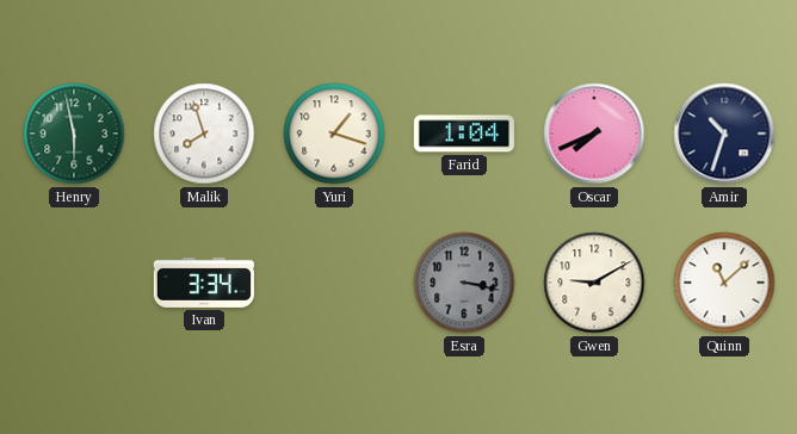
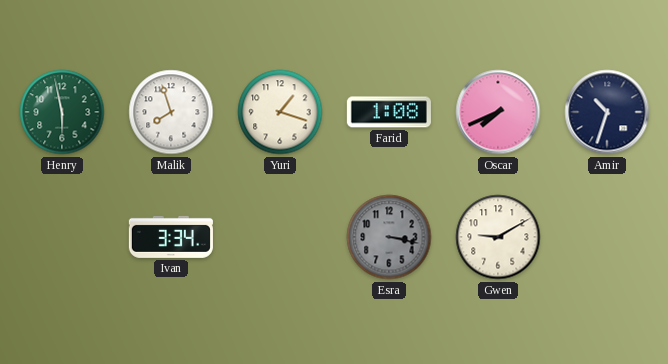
Farid: 1:04 -> 1:08 (389, 112)
Quinn: 11:08 -> none (724, 283)
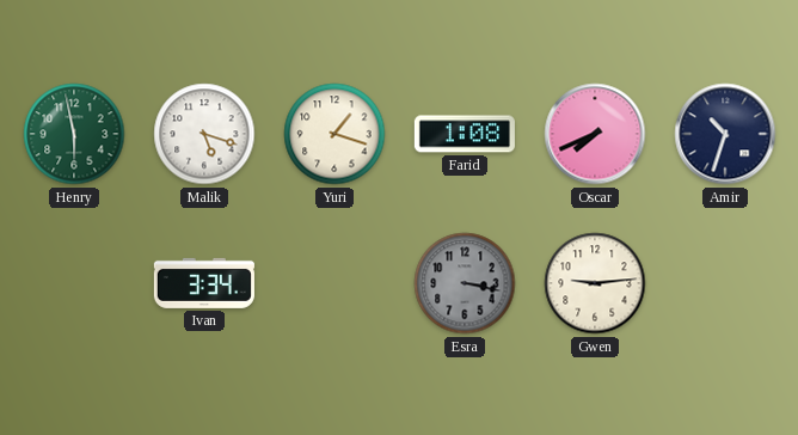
Malik: 7:57 -> 5:18 (204, 134)
Gwen: 9:10 -> 9:14 (595, 283)
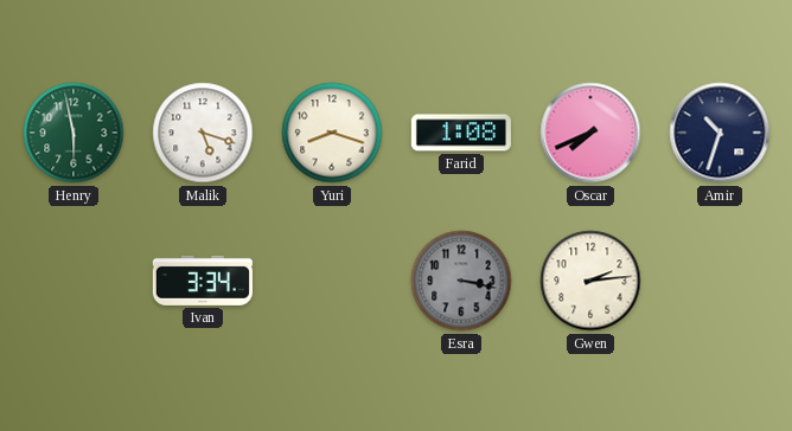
Yuri: 1:18 -> 8:18 (332, 133)
Gwen: 9:14 -> 2:14 (590, 281)
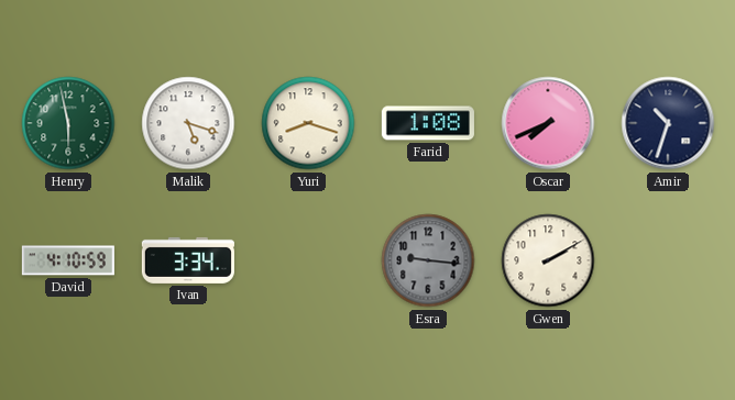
David: none -> 4:10 (68, 260)
Esra: 3:17 -> 9:16 (428, 260)
Gwen: 2:14 -> 2:10 (548, 260)
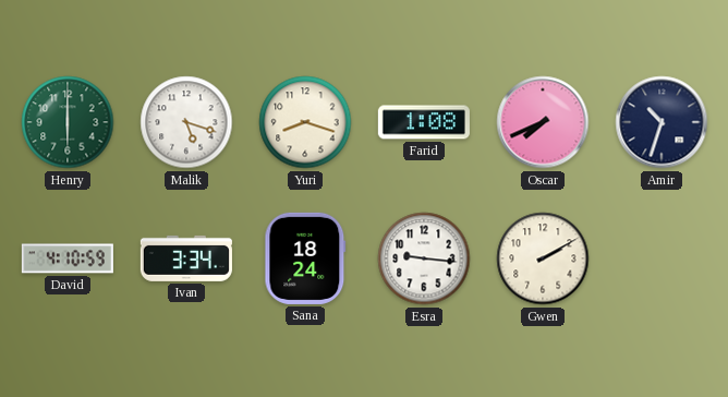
Henry: 5:58 -> 6:00 (68, 122)
Sana: none -> 18:24 (305, 258)
Esra dial: grey -> white (424, 258)
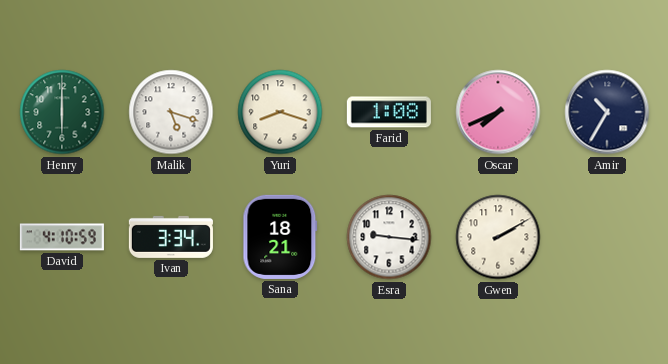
Amir: 10:33 -> 10:35 (607, 112)
Sana: 18:24 -> 18:21 (280, 237)
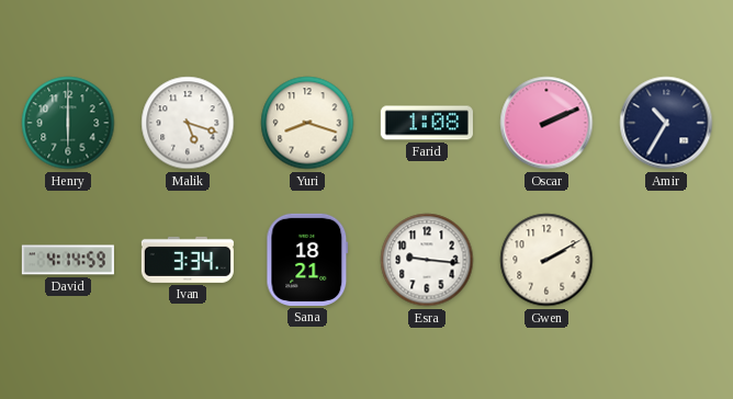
Oscar: 7:41 -> 2:11 (546, 123)
David: 4:10 -> 4:14 (68, 260)
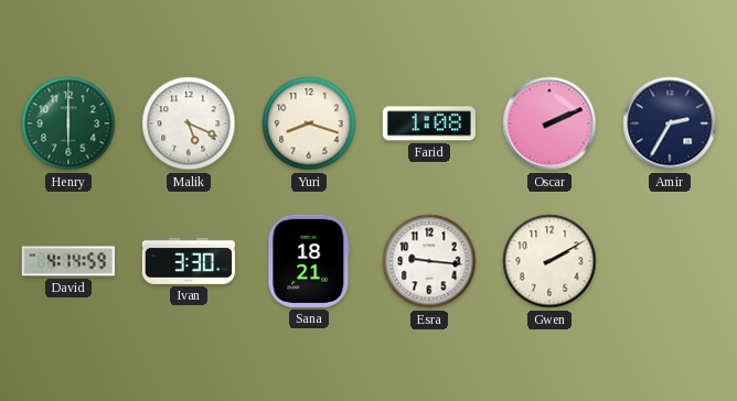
Malik: 5:18 -> 5:19 (189, 123)
Amir: 10:35 -> 2:35 (670, 123)
Ivan: 3:34 -> 3:30 (189, 261)
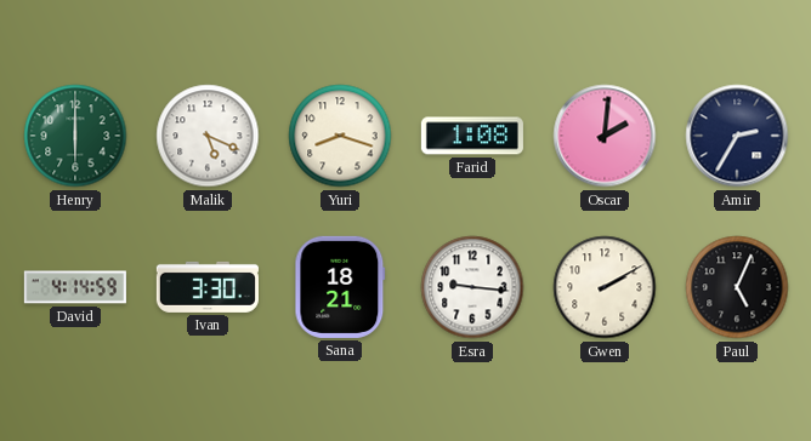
Oscar: 2:11 -> 2:01 (605, 136)
Paul: none -> 5:04 (737, 287)
